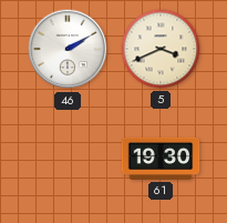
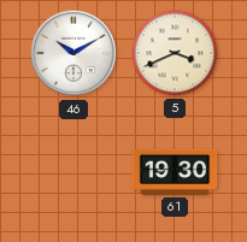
46: 2:10 -> 10:10 (73, 53)
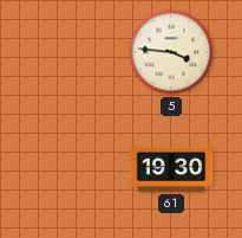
46: 10:10 -> none (73, 53)
5: 3:41 -> 3:46 (171, 52)
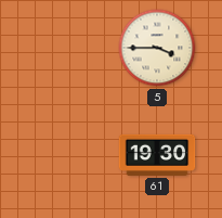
5: 3:46 -> 3:45 (157, 48)
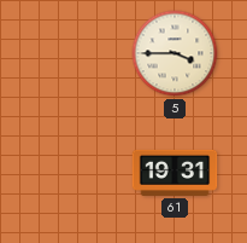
61: 19:30 -> 19:31 (175, 173)
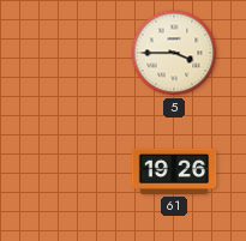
61: 19:31 -> 19:26 (174, 171)
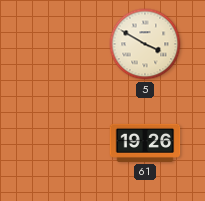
5: 3:45 -> 3:50 (145, 44)
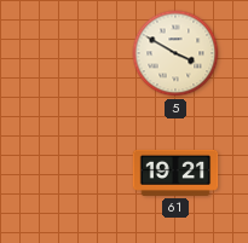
61: 19:26 -> 19:21 (175, 173)
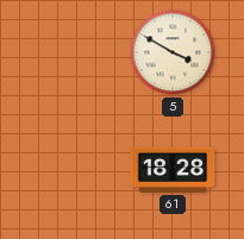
61: 19:21 -> 18:28 (173, 170)
